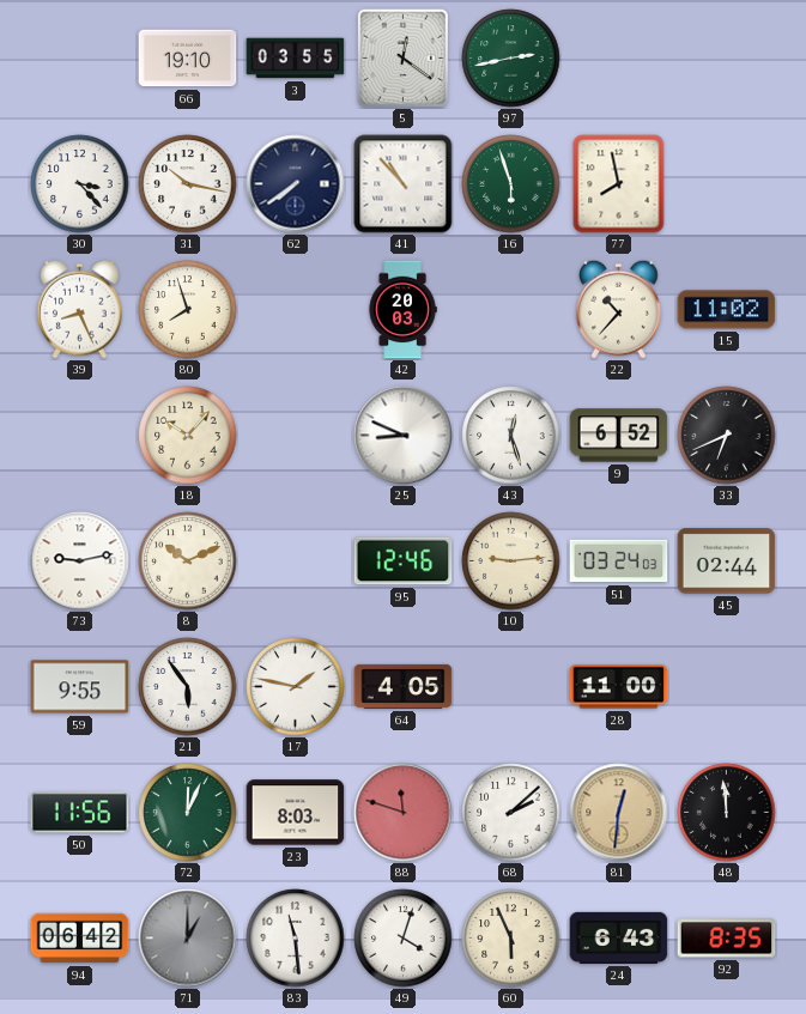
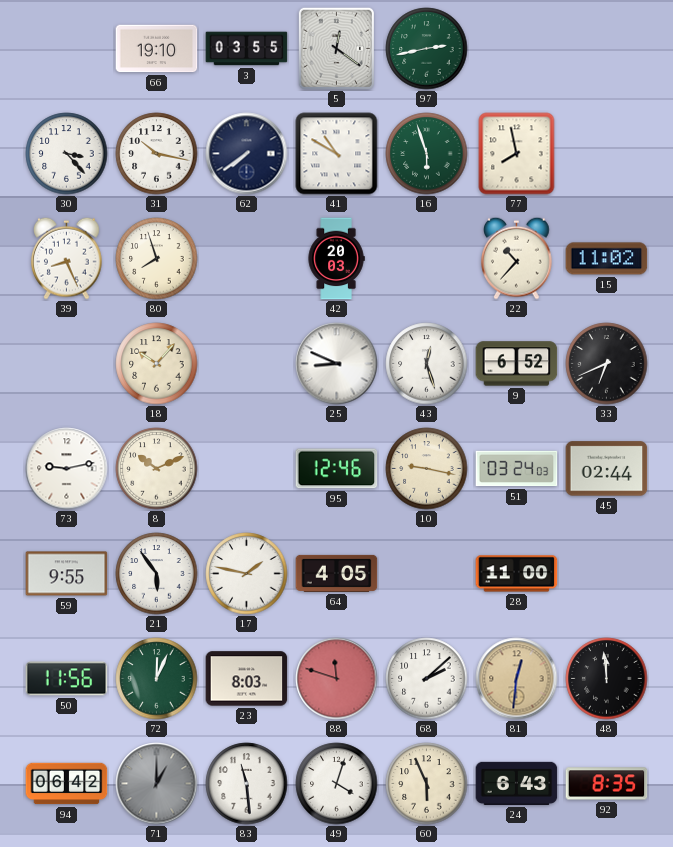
41: 10:53 -> 10:50 (337, 154)
10: 9:14 -> 9:17 (427, 469)
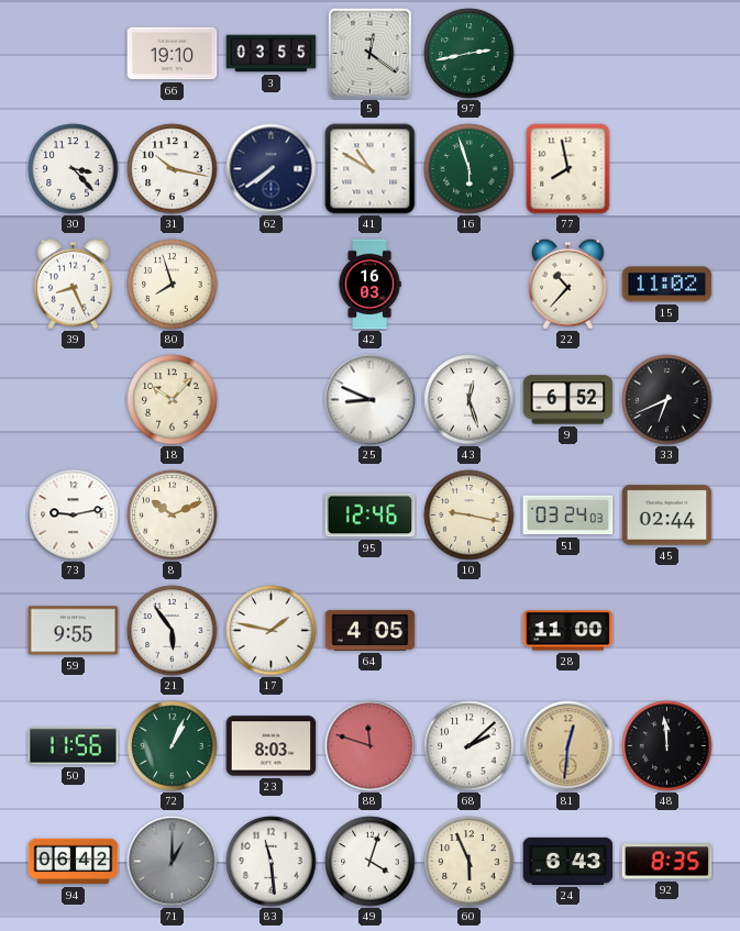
42: 20:03 -> 16:03 (369, 285)
72: 12:04 -> 1:04 (173, 746)
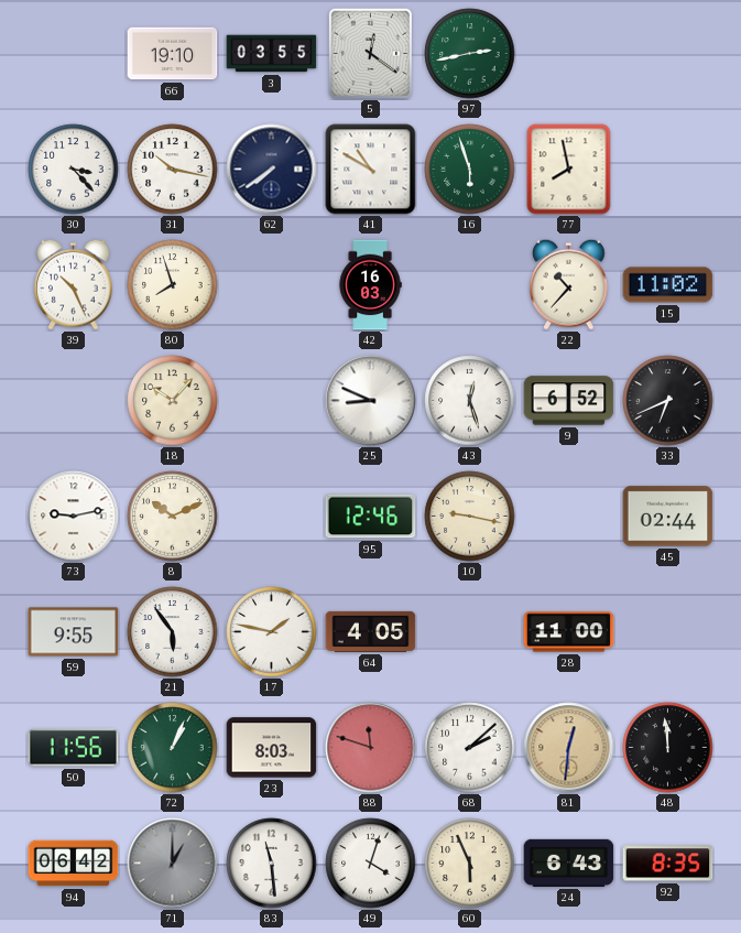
39: 8:26 -> 10:26 (74, 284)
51: 03:24 -> none (568, 516)
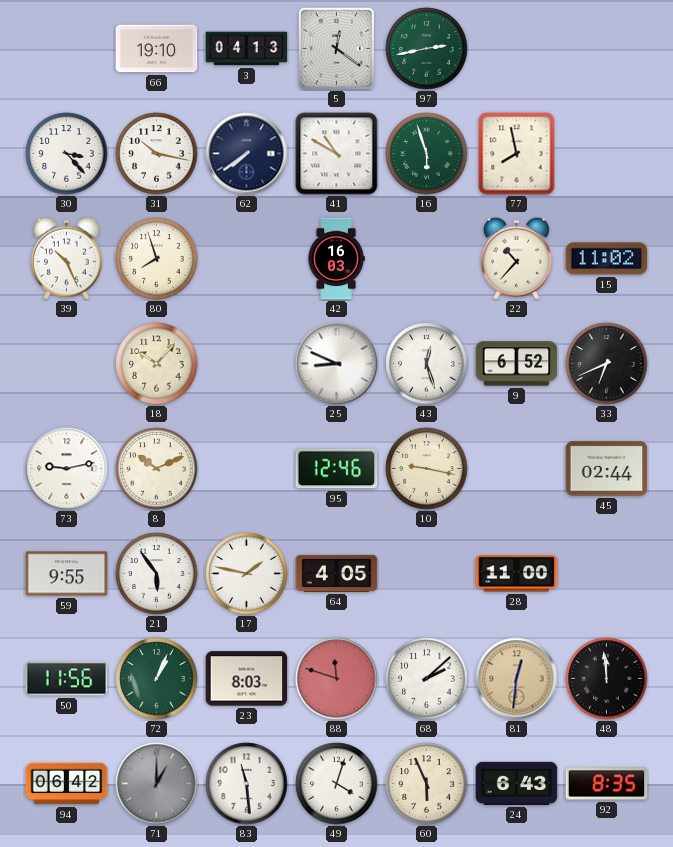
3: 03:55 -> 04:13 (247, 49)
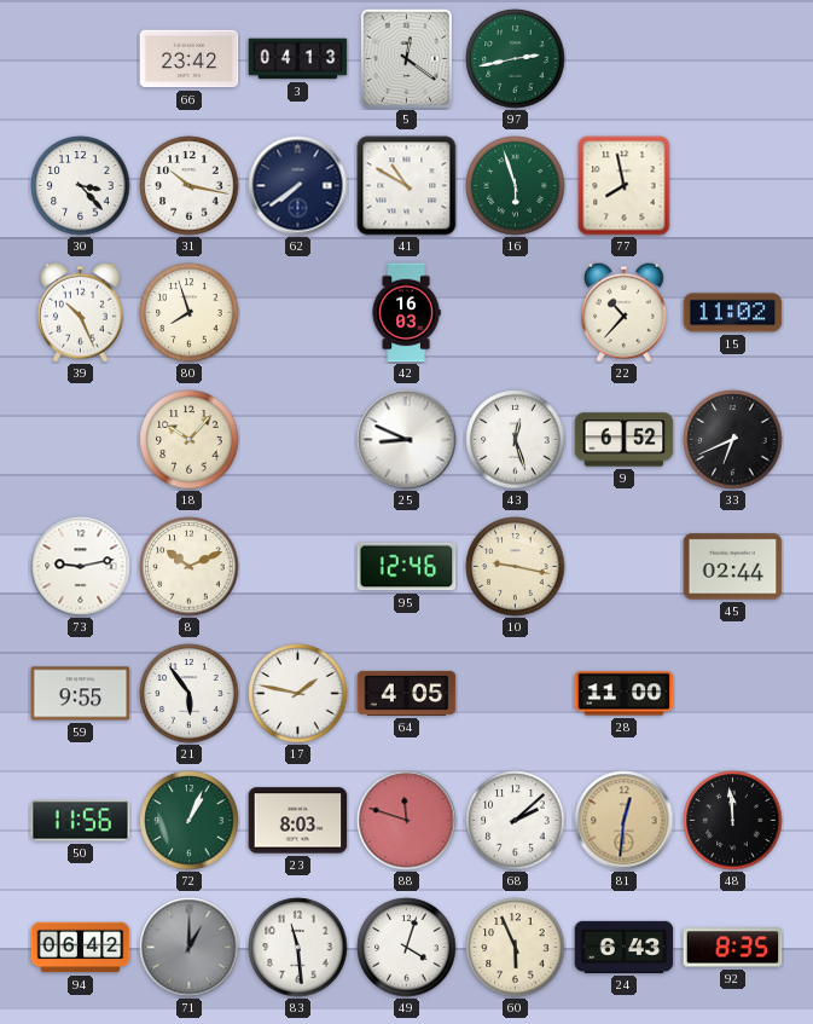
66: 19:10 -> 23:42 (190, 59)
